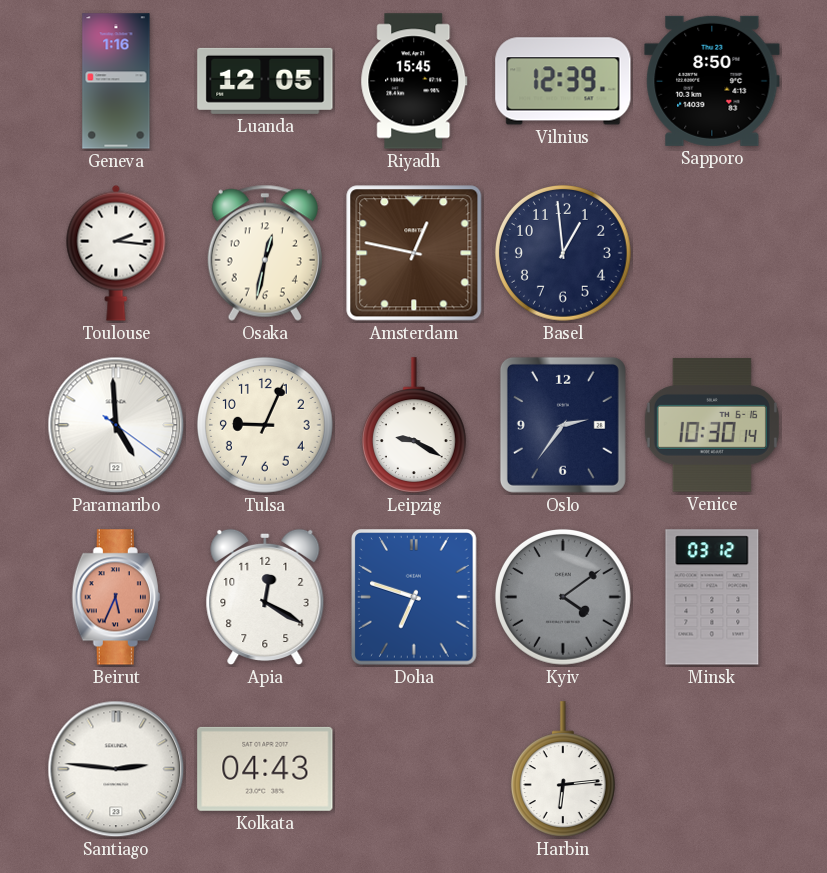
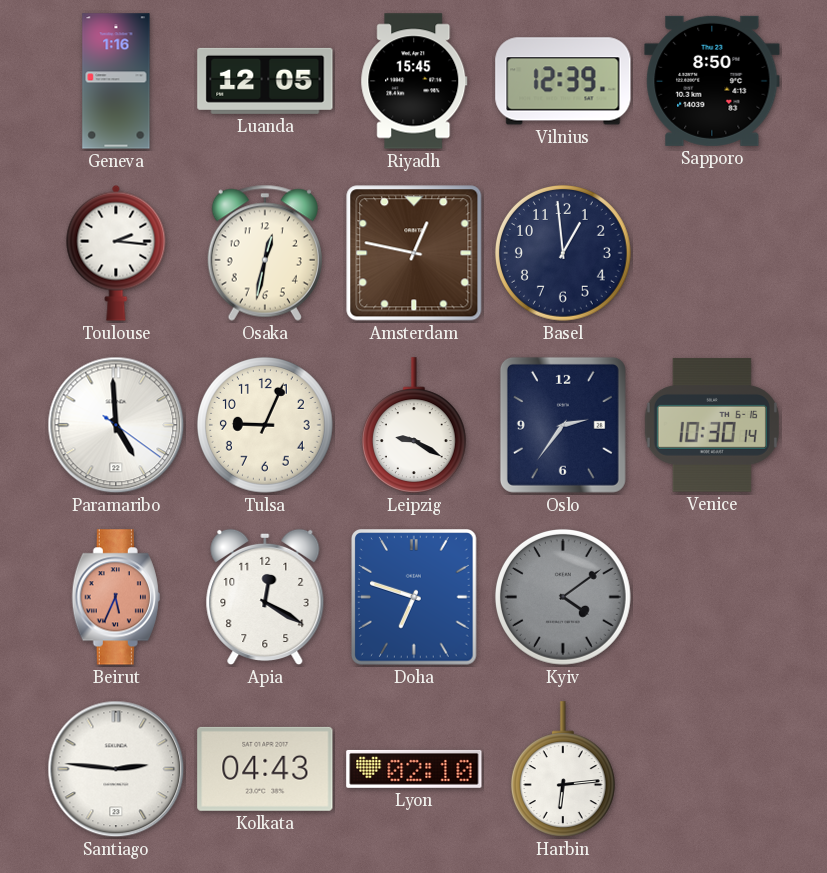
Minsk: 03:12 -> none (712, 597)
Lyon: none -> 02:10 (414, 769)
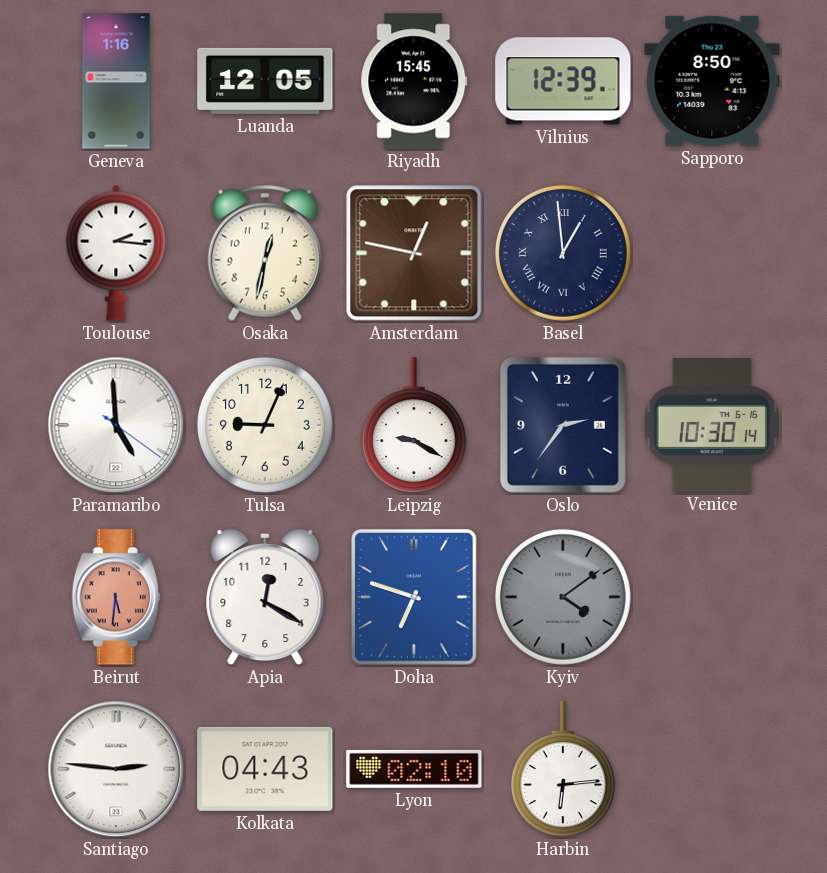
Basel numerals: Arabic -> Roman (563, 253)
Beirut: 5:34 -> 5:31 (116, 597)
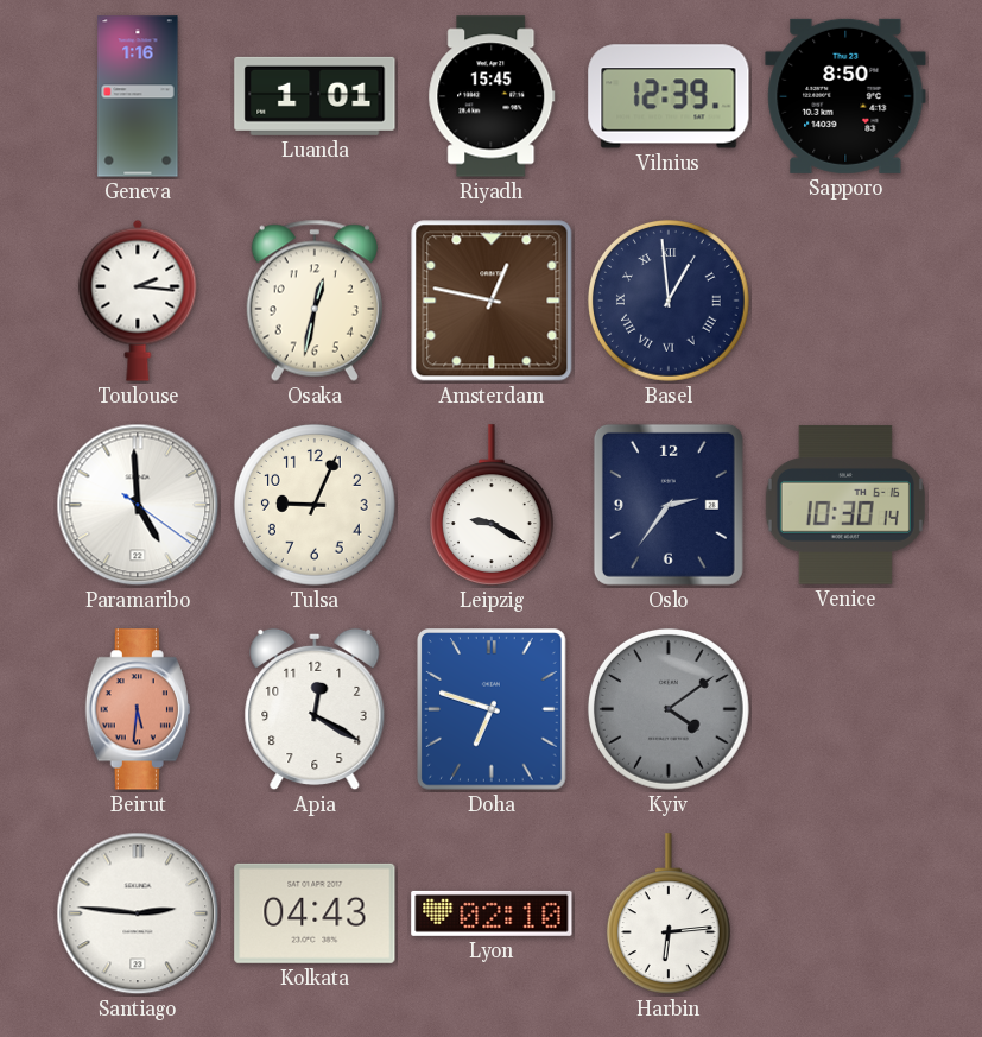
Luanda: 12:05 -> 1:01 (315, 96)
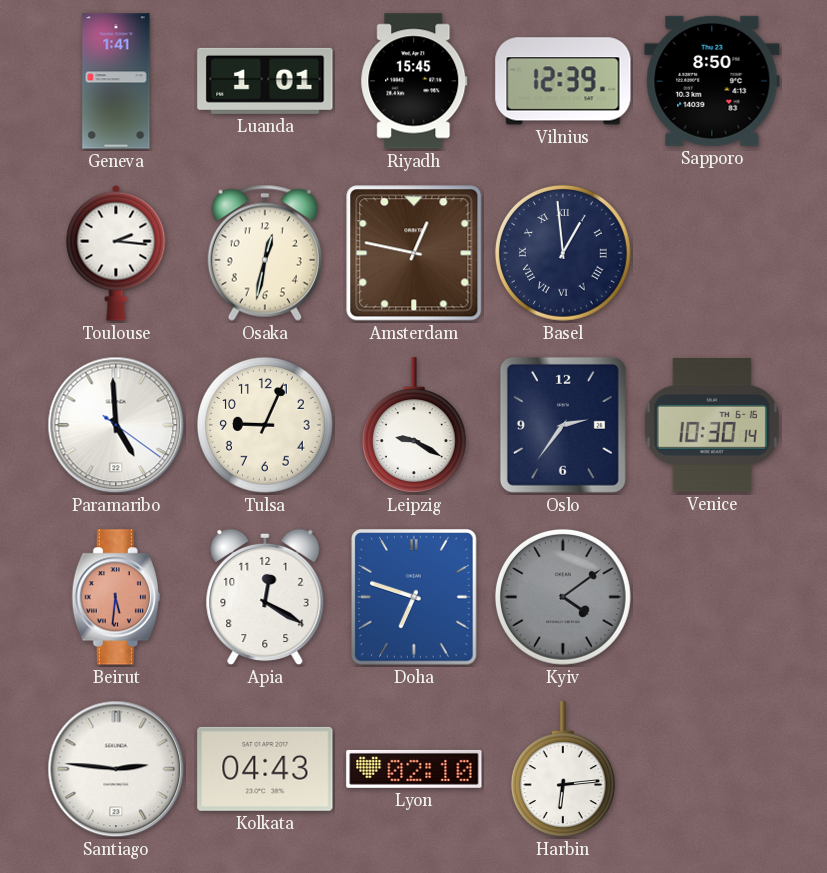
Geneva: 1:16 -> 1:41 (116, 81)
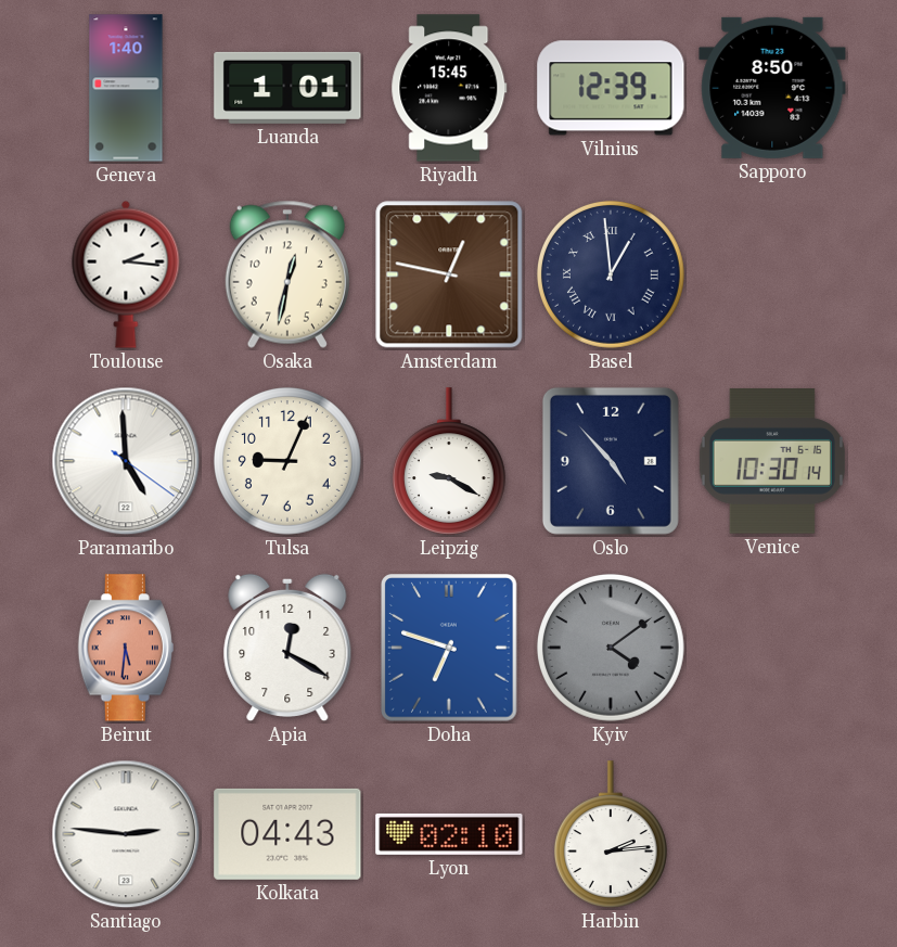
Geneva: 1:41 -> 1:40 (126, 88)
Oslo: 2:36 -> 4:53 (611, 461)
Harbin: 6:14 -> 2:14 (611, 834)
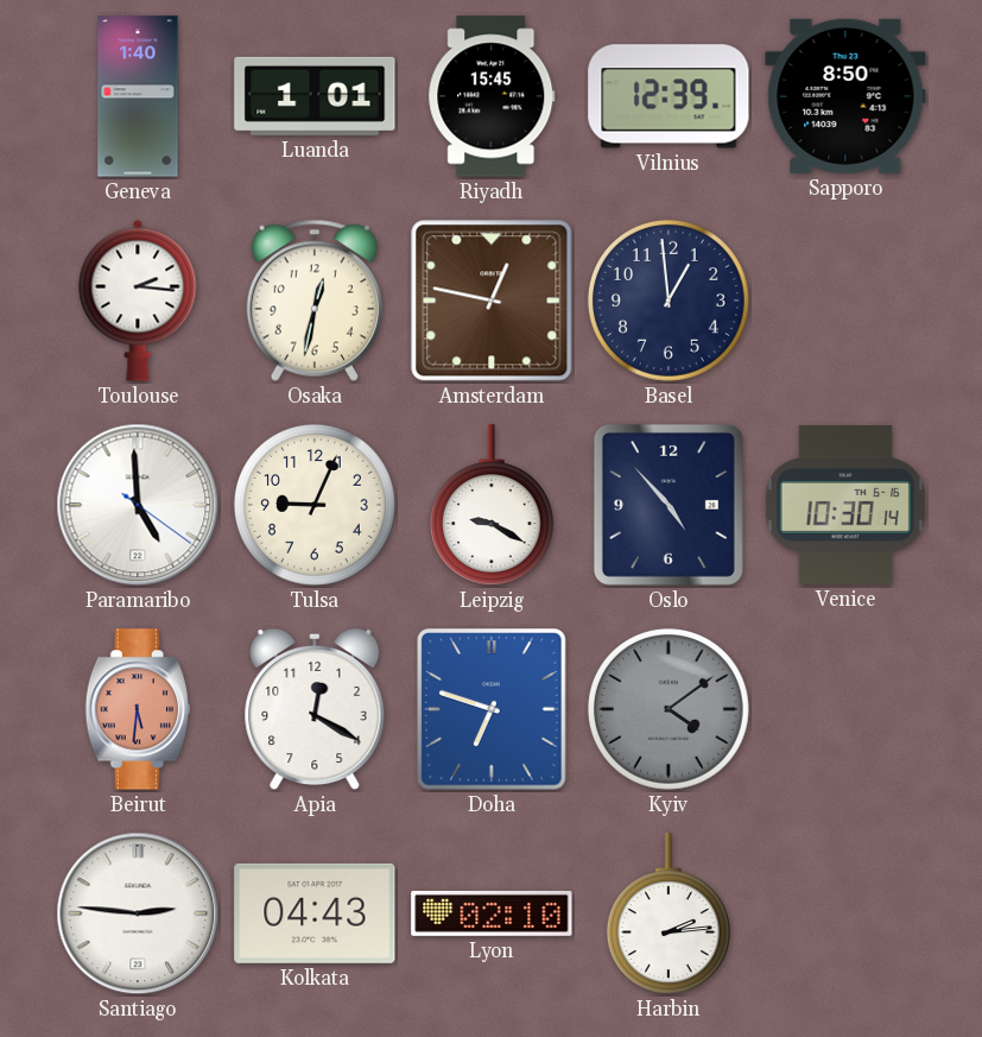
Basel numerals: Roman -> Arabic (669, 301)
